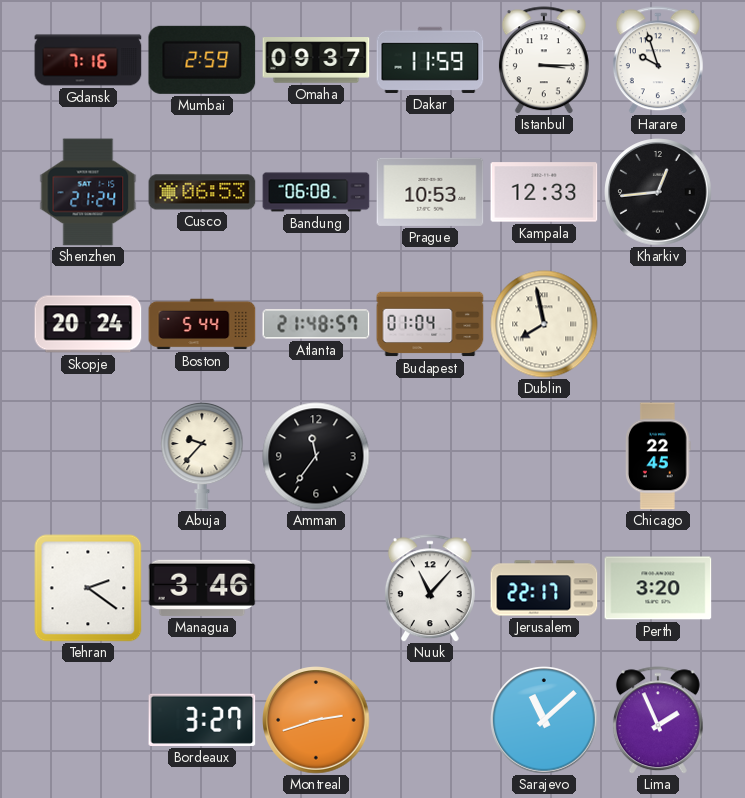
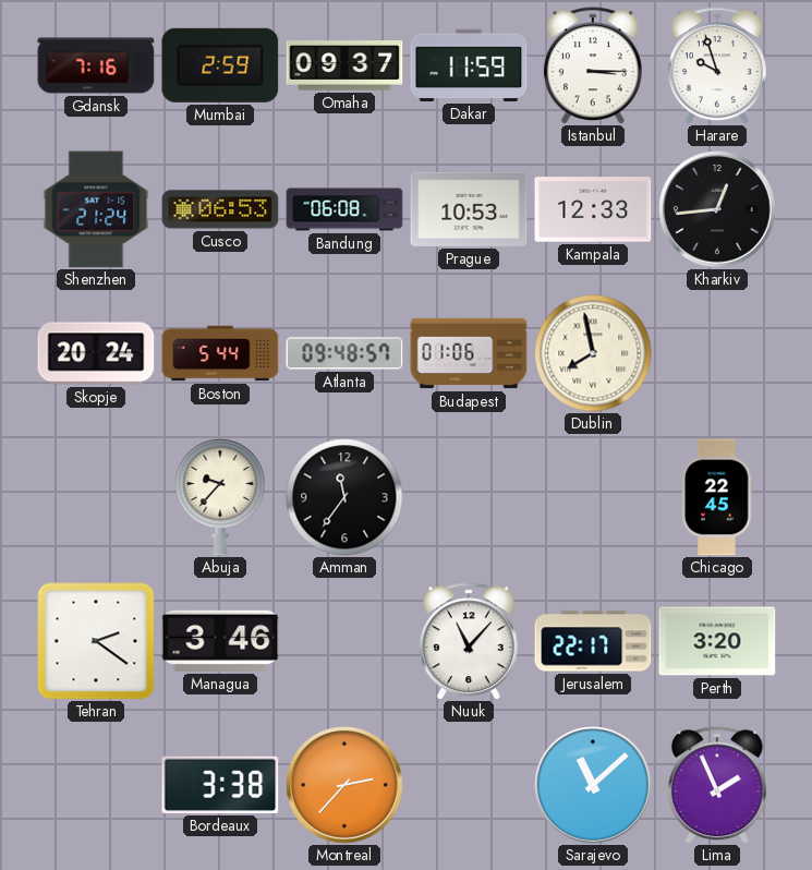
Atlanta: 21:48 -> 09:48 (344, 353)
Budapest: 01:04 -> 01:06 (469, 353)
Bordeaux: 3:27 -> 3:38 (220, 785)
Montreal: 2:42 -> 2:37 (344, 785)
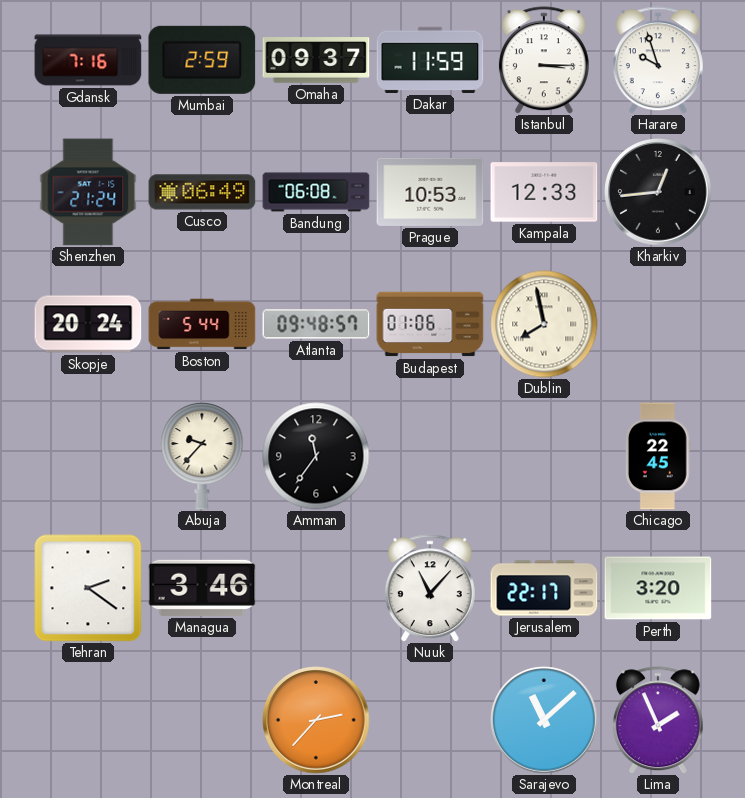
Cusco: 06:53 -> 06:49 (202, 192)
Bordeaux: 3:38 -> none (220, 785)
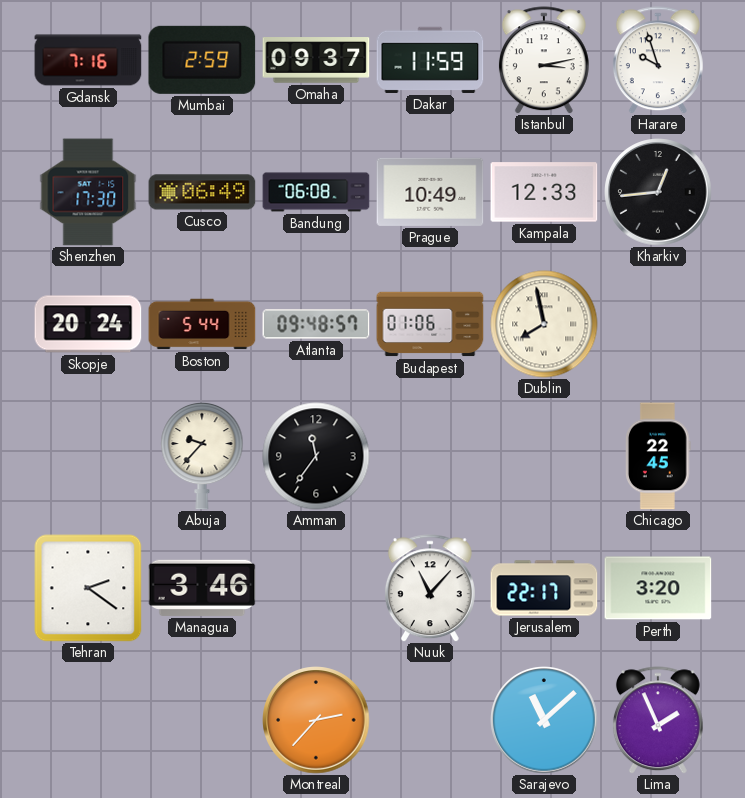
Istanbul: 3:15 -> 3:13 (544, 60)
Shenzhen: 21:24 -> 17:30 (88, 192)
Prague: 10:53 -> 10:49 (430, 192)
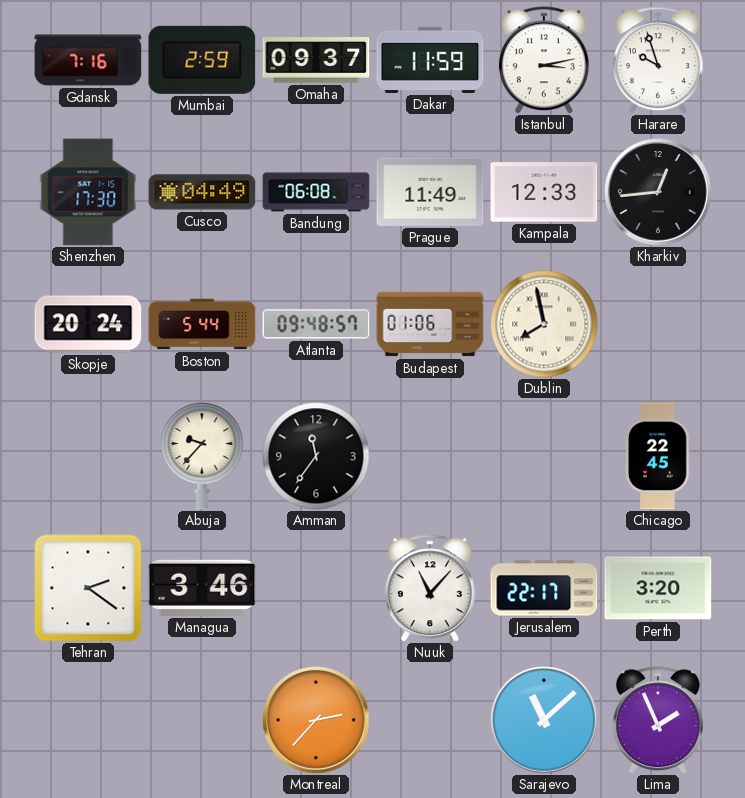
Cusco: 06:49 -> 04:49 (202, 192)
Prague: 10:49 -> 11:49 (430, 192)
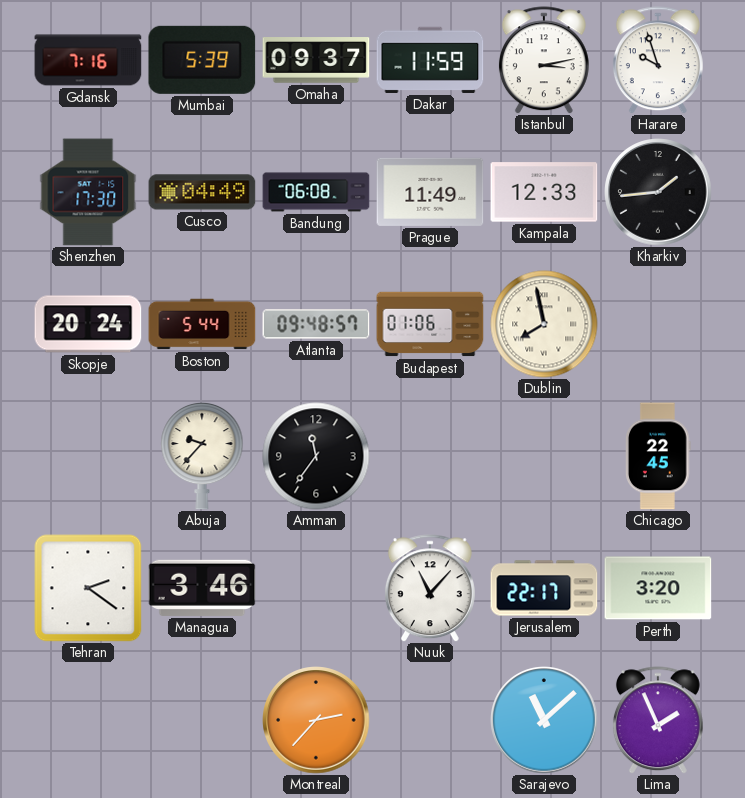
Mumbai: 2:59 -> 5:39 (202, 60)
Kharkiv: 12:44 -> 1:44 (658, 192)
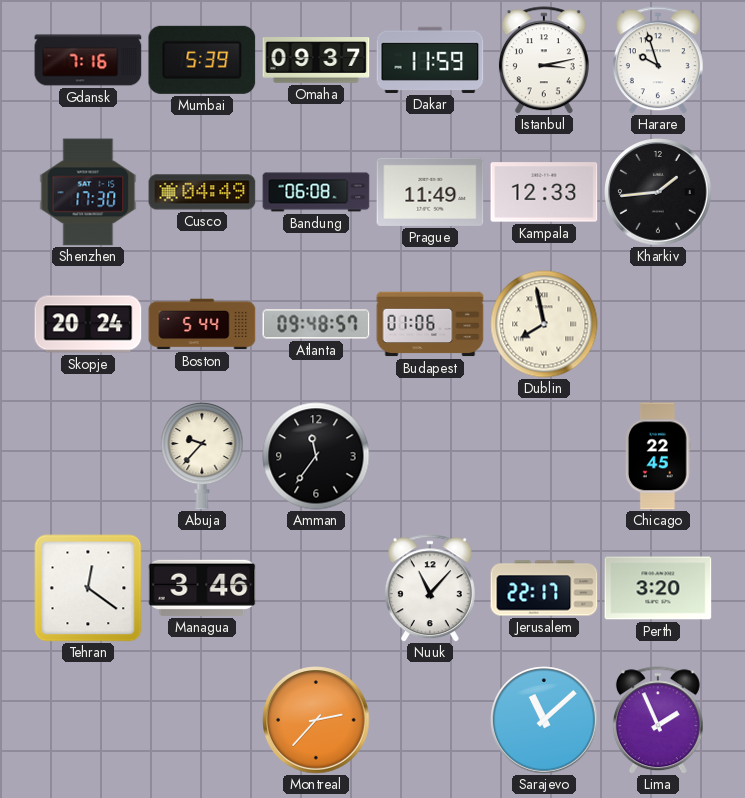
Tehran: 2:21 -> 12:21 (88, 588)
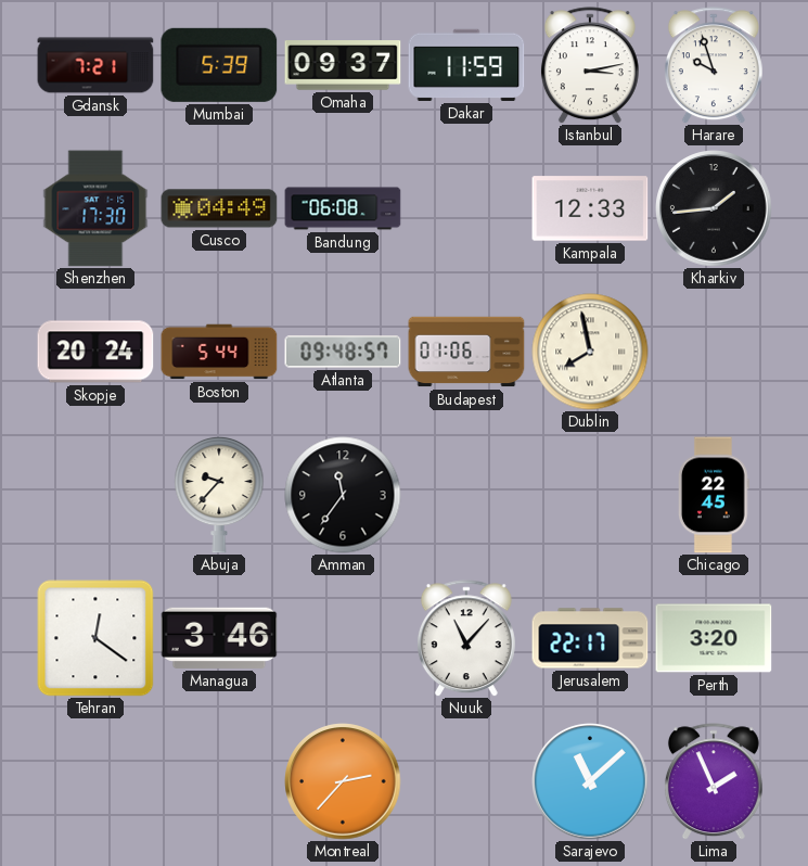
Gdansk: 7:16 -> 7:21 (95, 65)
Prague: 11:49 -> none (430, 192)
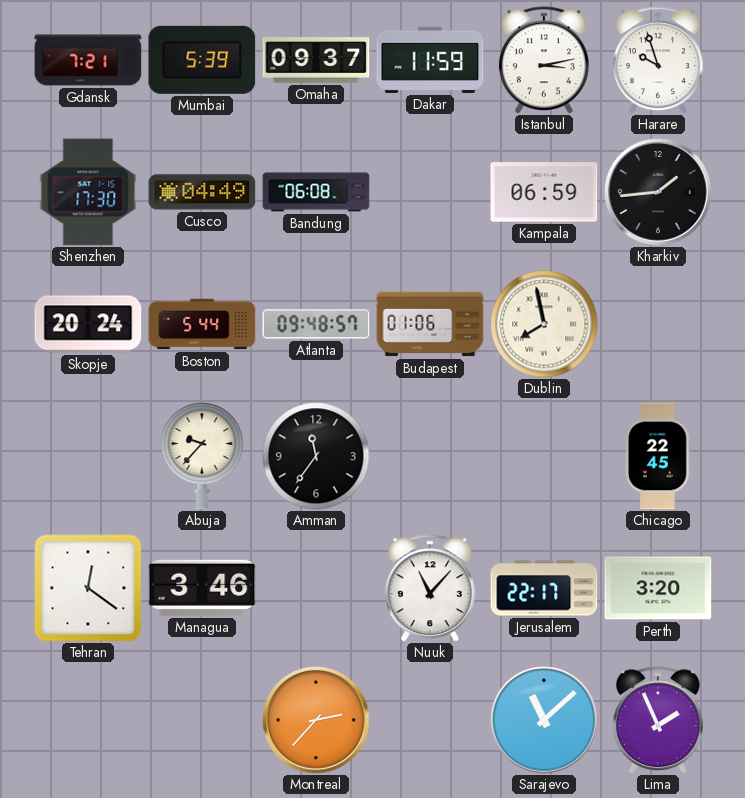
Kampala: 12:33 -> 06:59 (544, 192)
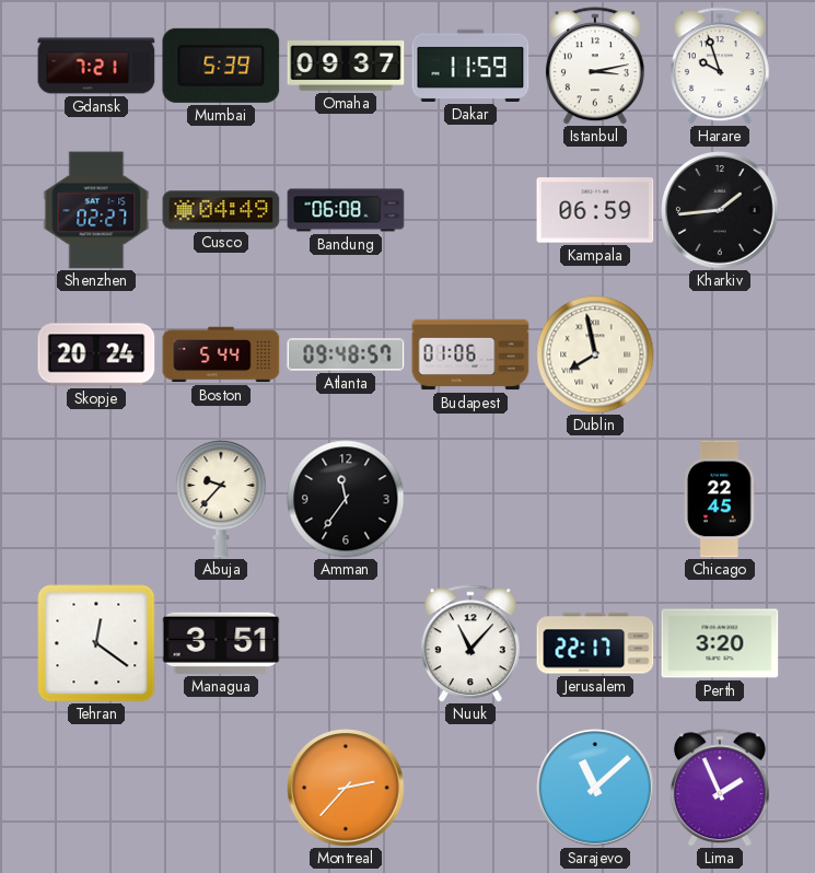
Shenzhen: 17:30 -> 02:27 (96, 210)
Managua: 3:46 -> 3:51 (221, 643)
